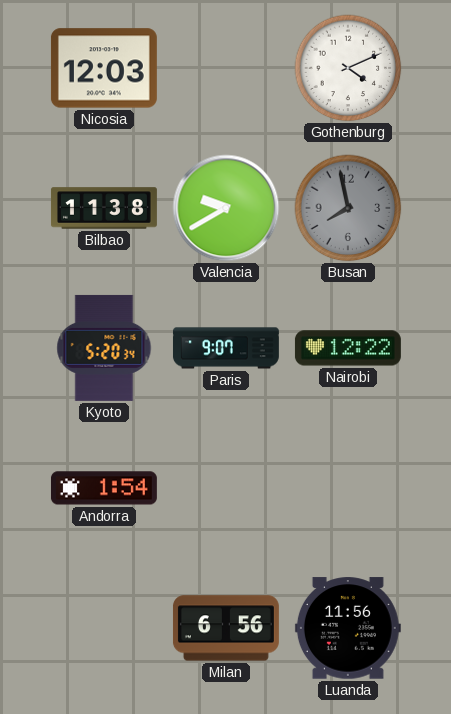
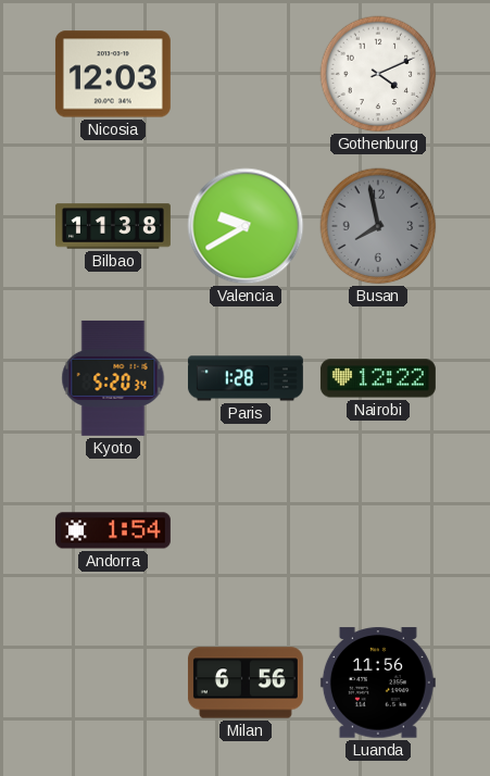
Paris: 9:07 -> 1:28 (246, 378)
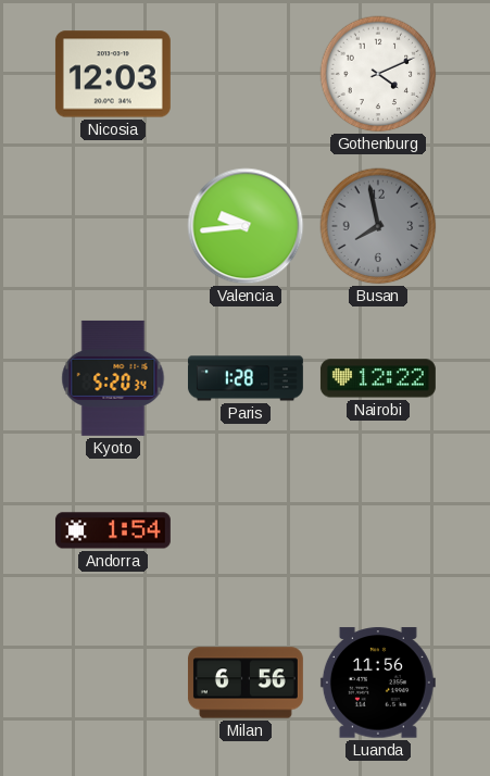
Bilbao: 11:38 -> none (113, 226)
Valencia: 9:40 -> 9:44 (246, 226)
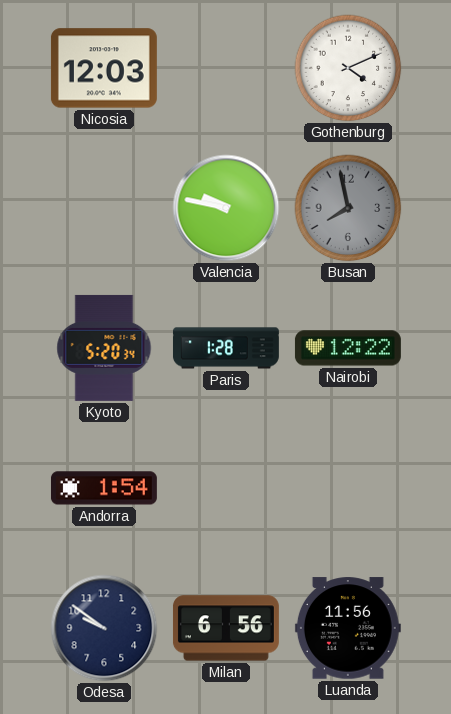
Valencia: 9:44 -> 9:47 (226, 208)
Odesa: none -> 9:51 (104, 628)
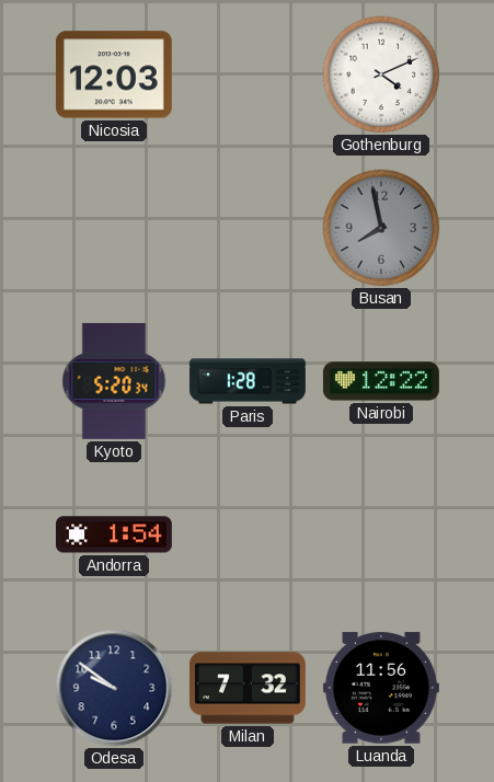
Valencia: 9:47 -> none (226, 208)
Milan: 6:56 -> 7:32 (248, 688)
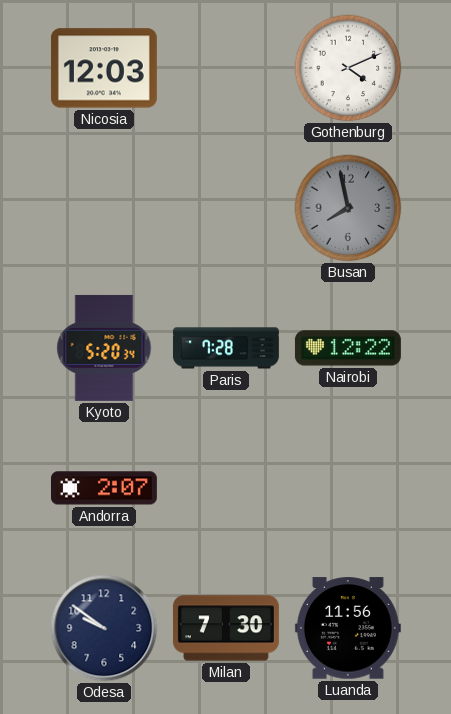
Paris: 1:28 -> 7:28 (226, 348)
Andorra: 1:54 -> 2:07 (104, 488)
Milan: 7:32 -> 7:30 (226, 628)
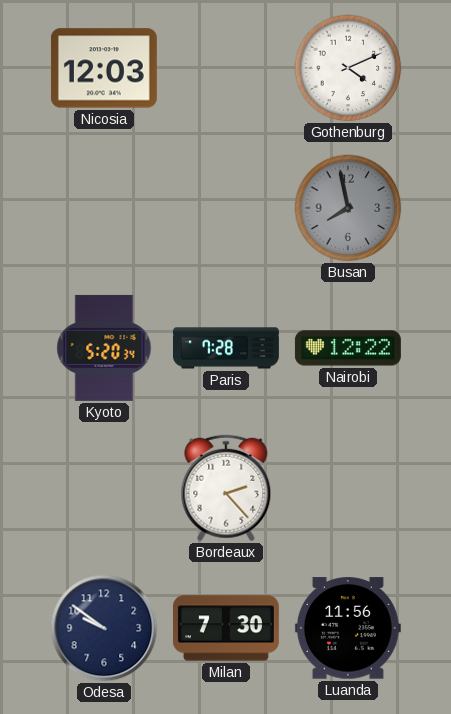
Andorra: 2:07 -> none (104, 488)
Bordeaux: none -> 2:23 (226, 488)
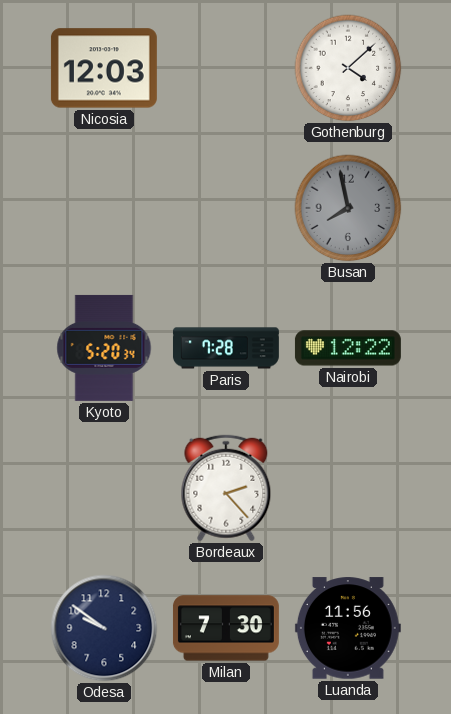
Gothenburg: 4:11 -> 4:08 (348, 68)
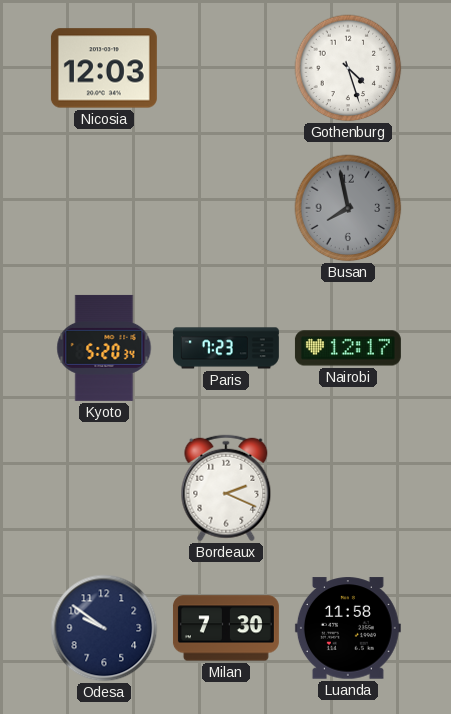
Gothenburg: 4:08 -> 4:27 (348, 68)
Paris: 7:28 -> 7:23 (226, 348)
Nairobi: 12:22 -> 12:17 (348, 348)
Bordeaux: 2:23 -> 2:19 (226, 488)
Luanda: 11:56 -> 11:58 (348, 628)
